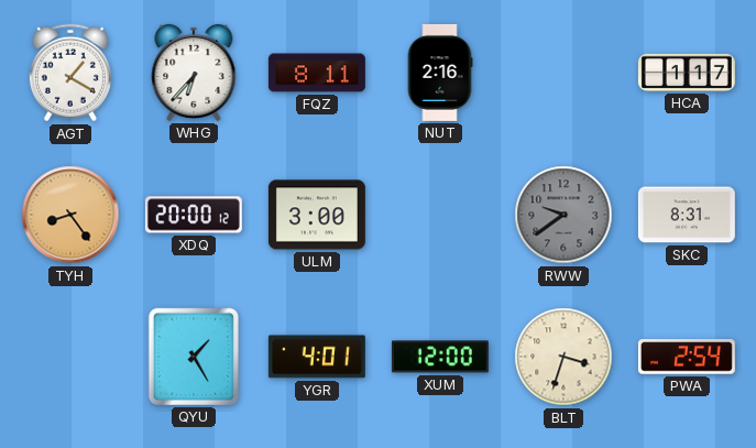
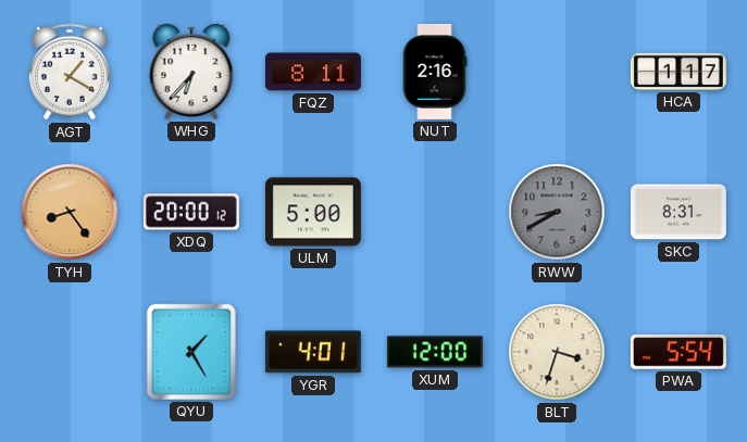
ULM: 3:00 -> 5:00 (313, 212)
RWW: 9:39 -> 8:40 (557, 212)
PWA: 2:54 -> 5:54 (678, 352)
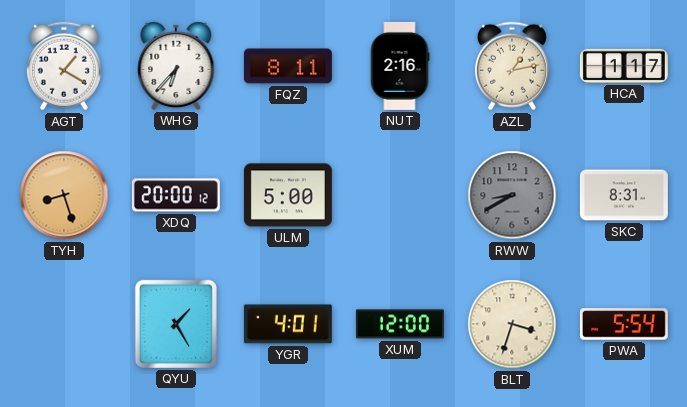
AZL: none -> 1:13 (512, 66)
TYH: 8:24 -> 8:27 (64, 195)
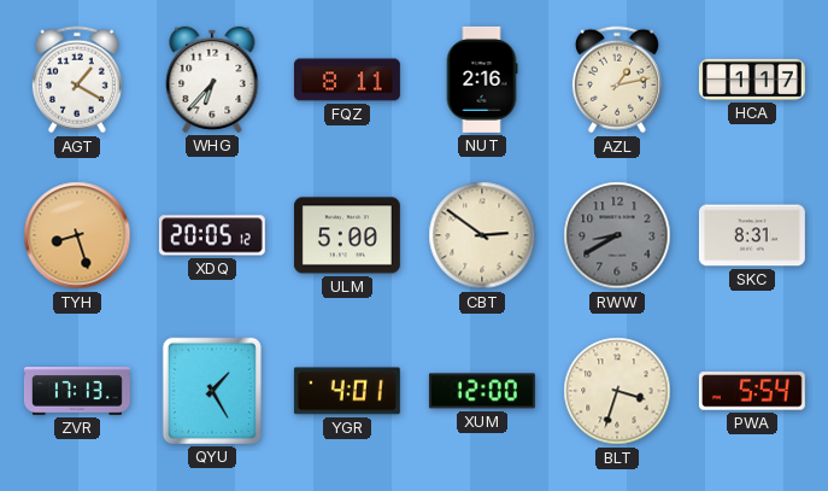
XDQ: 20:00 -> 20:05 (212, 235)
CBT: none -> 2:51 (482, 235)
ZVR: none -> 17:13 (77, 391)
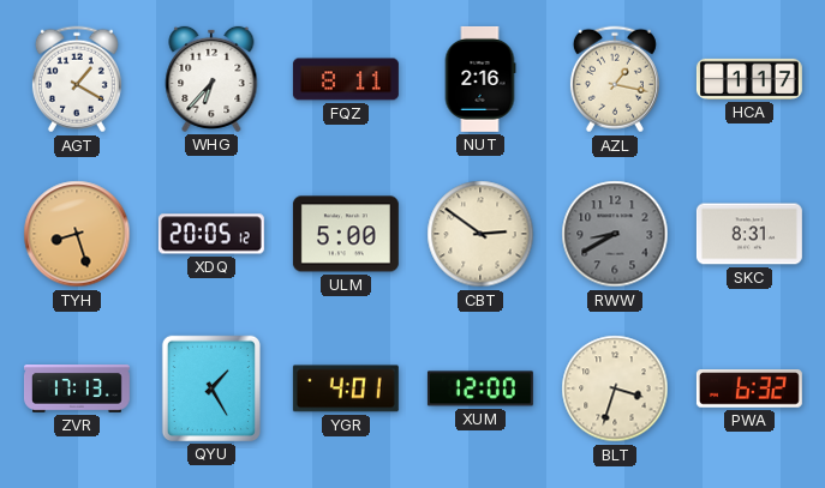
AZL: 1:13 -> 1:17 (615, 79)
PWA: 5:54 -> 6:32 (749, 388)
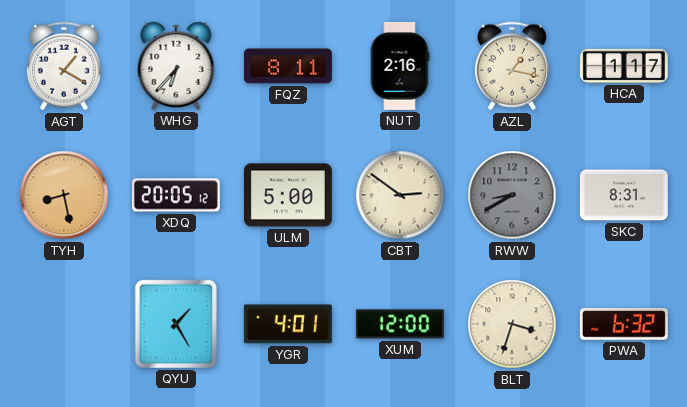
TYH: 8:27 -> 8:28 (64, 195)
ZVR: 17:13 -> none (77, 388)
